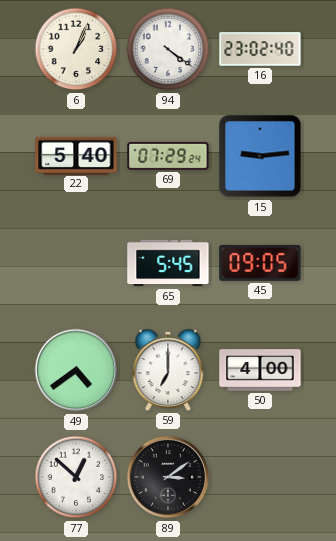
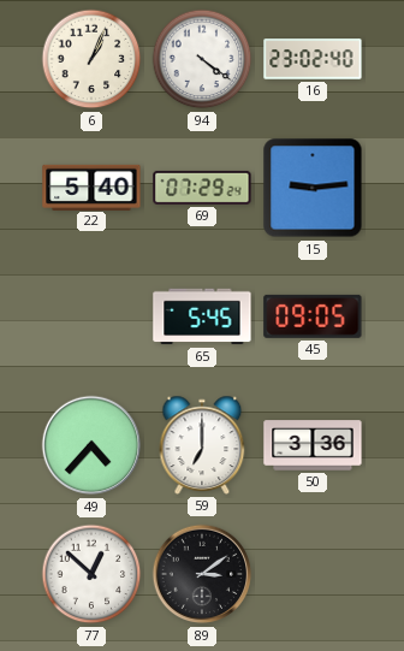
49: 4:39 -> 4:37 (91, 445)
50: 4:00 -> 3:36 (313, 445)
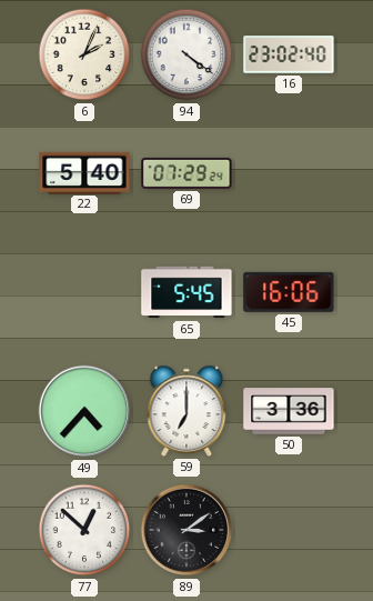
6: 1:04 -> 2:04 (84, 54)
15: 9:14 -> none (313, 188)
45: 09:05 -> 16:06 (289, 292)
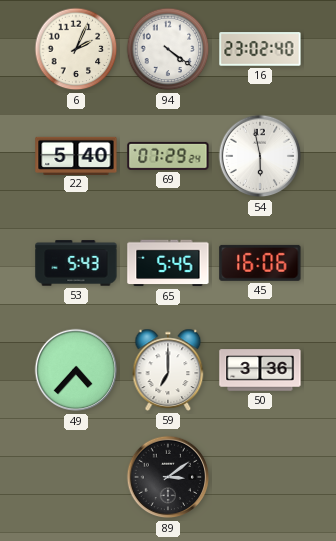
54: none -> 5:58 (260, 156)
53: none -> 5:43 (76, 263)
77: 12:52 -> none (84, 530)
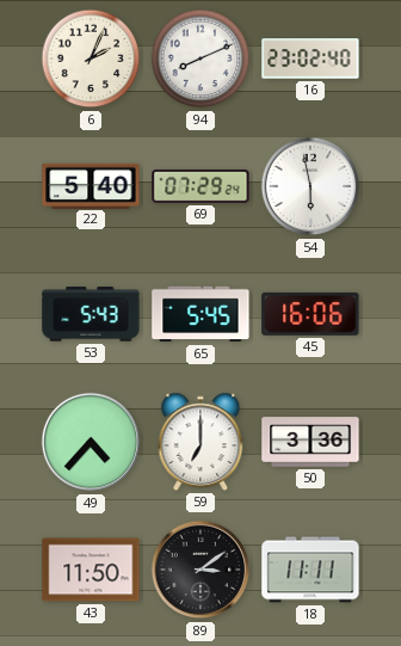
94: 4:21 -> 8:11 (200, 59)
43: none -> 11:50 (91, 570)
18: none -> 11:11 (310, 570)
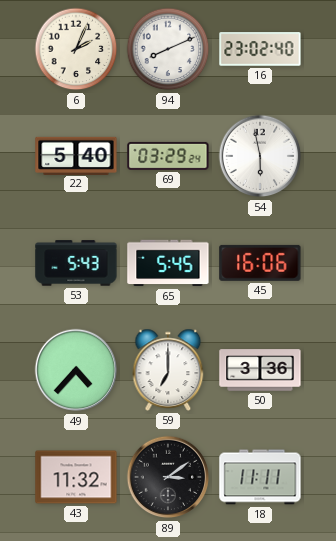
69: 07:29 -> 03:29 (168, 156)
43: 11:50 -> 11:32 (76, 477)
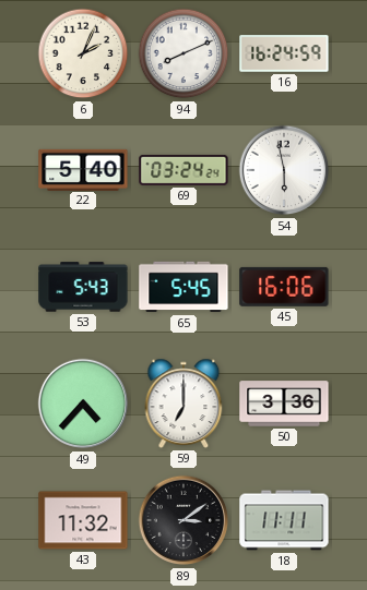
16: 23:02 -> 16:24 (284, 53)
69: 03:29 -> 03:24 (183, 170)
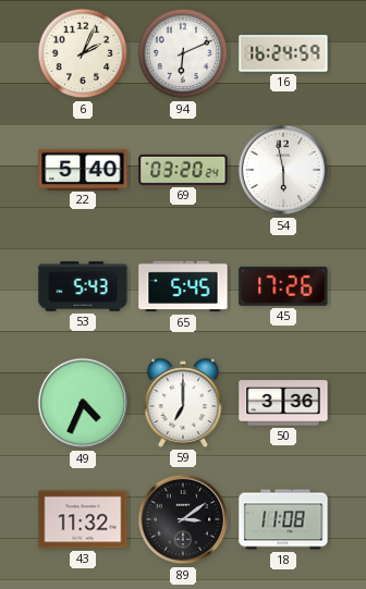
94: 8:11 -> 6:11 (183, 53)
69: 03:24 -> 03:20 (183, 170)
45: 16:06 -> 17:26 (283, 286)
49: 4:37 -> 4:34 (83, 403)
18: 11:11 -> 11:08 (283, 519)
